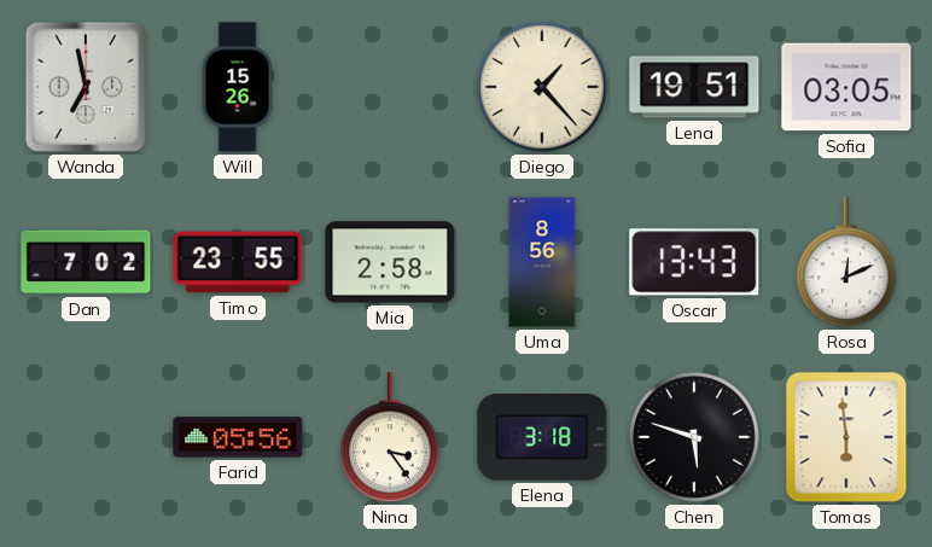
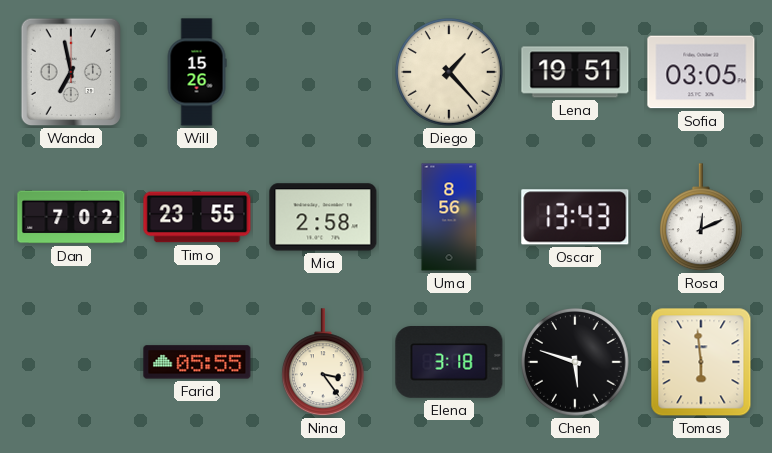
Farid: 05:56 -> 05:55 (197, 362)
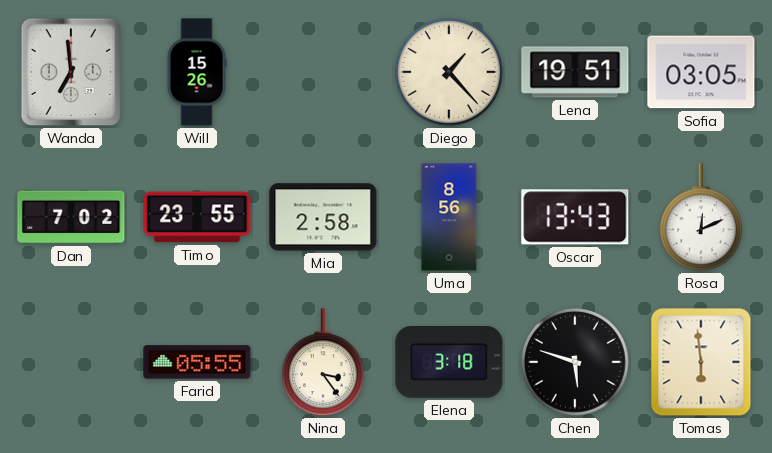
Wanda: 6:58 -> 6:59 (70, 72)
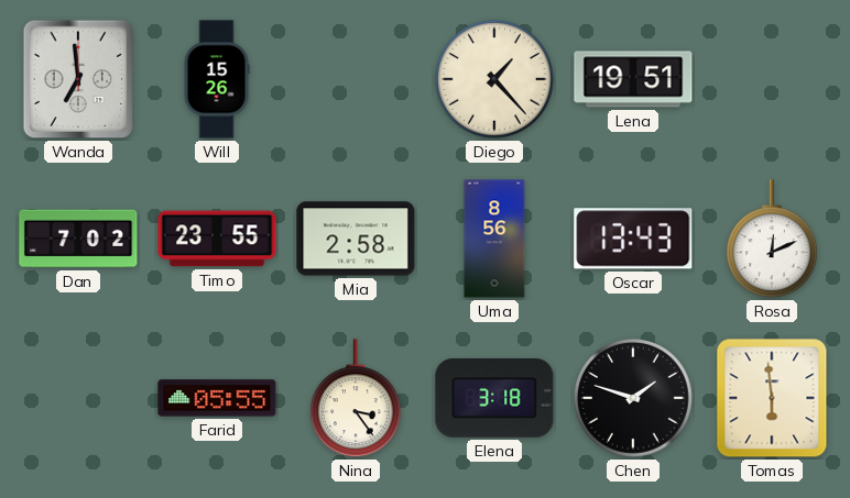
Sofia: 03:05 -> none (701, 72)
Chen: 5:48 -> 1:48 (634, 399)
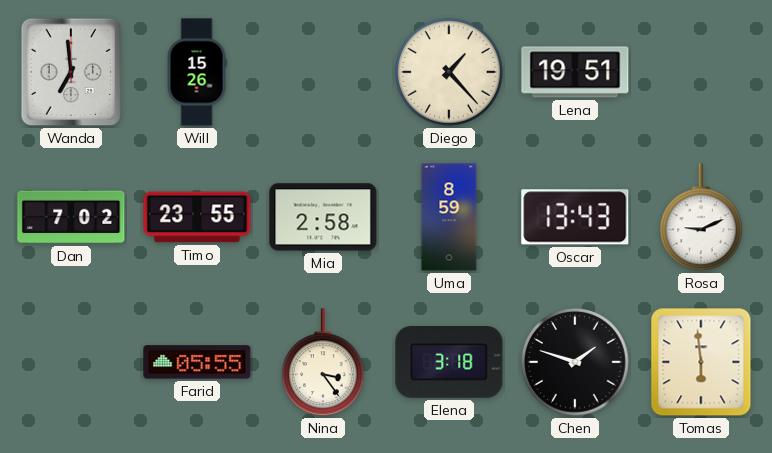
Uma: 8:56 -> 8:59 (449, 217)
Rosa: 12:11 -> 9:11 (701, 218)
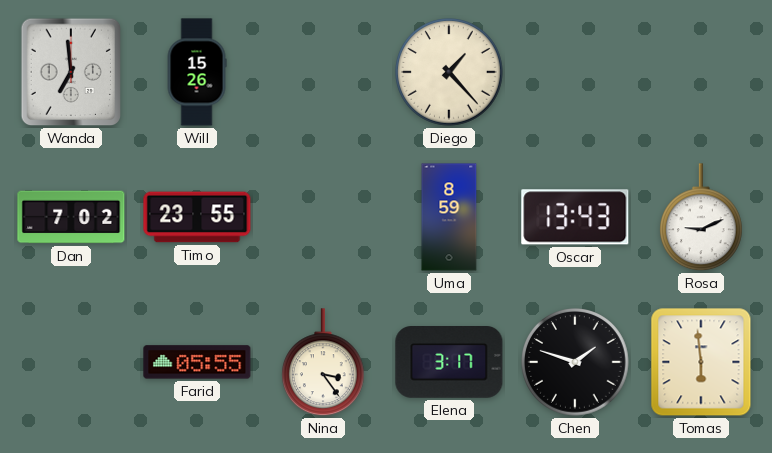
Lena: 19:51 -> none (575, 72)
Mia: 2:58 -> none (323, 217)
Elena: 3:18 -> 3:17 (449, 363)
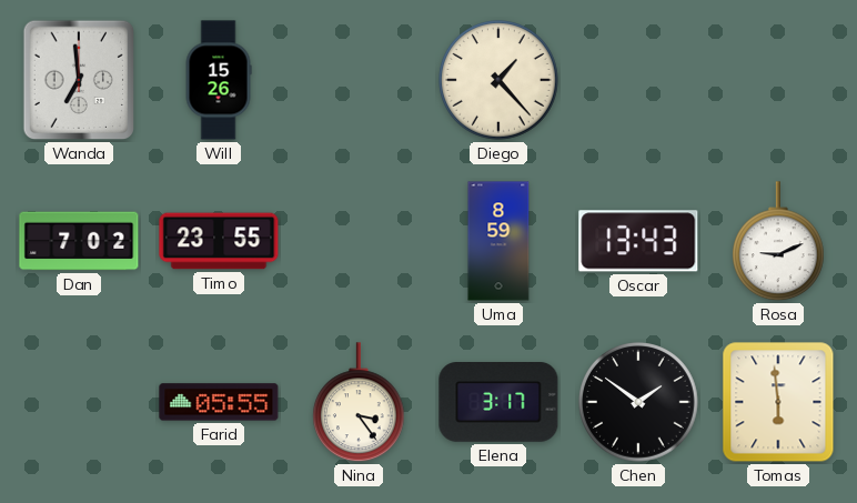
Chen: 1:48 -> 1:51 (639, 403)
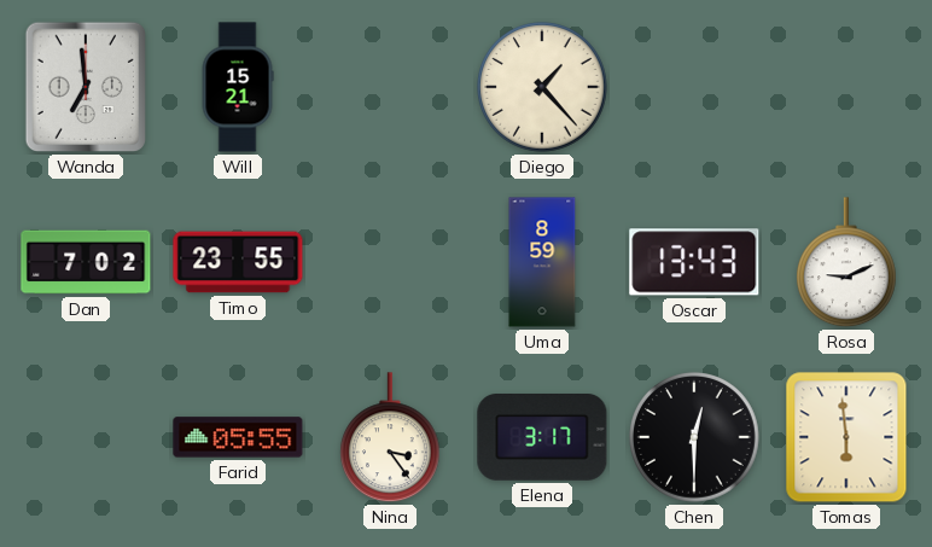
Will: 15:26 -> 15:21 (238, 87)
Chen: 1:51 -> 12:30 (695, 438)
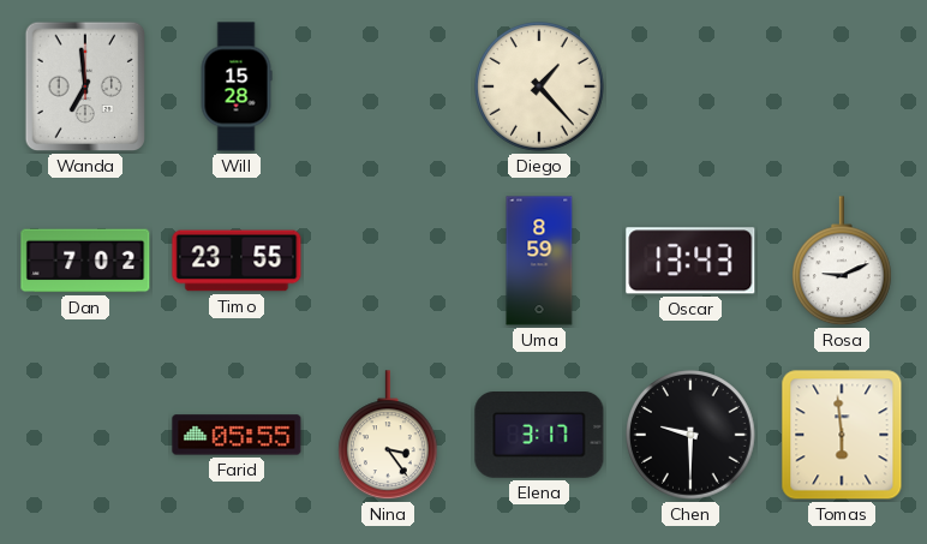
Will: 15:21 -> 15:28 (237, 86)
Chen: 12:30 -> 9:30 (692, 436)
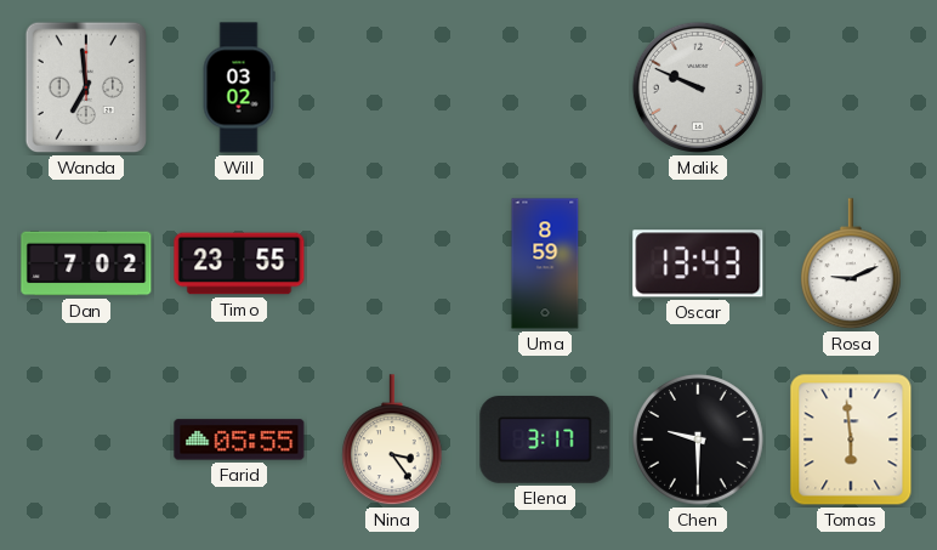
Will: 15:28 -> 03:02 (239, 87)
Diego: 1:23 -> none (540, 88)
Malik: none -> 9:49 (698, 87)
